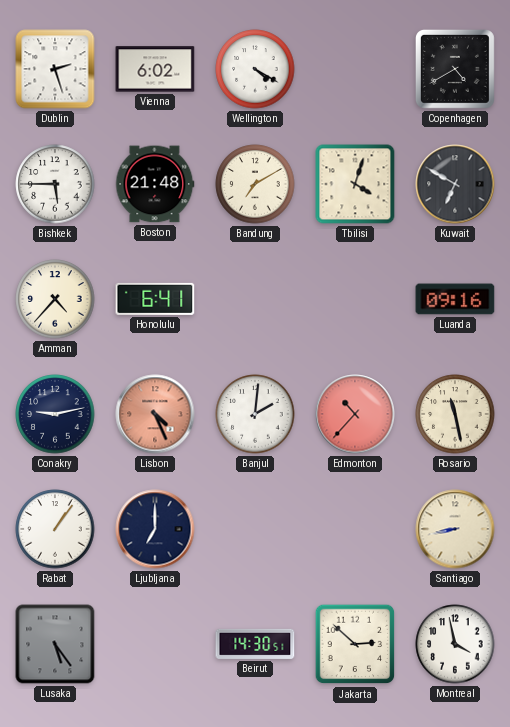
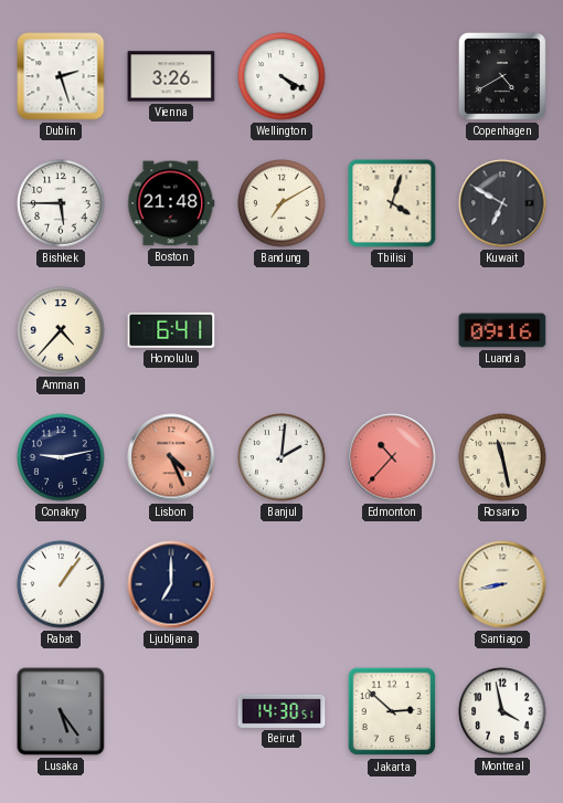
Vienna: 6:02 -> 3:26 (171, 76)
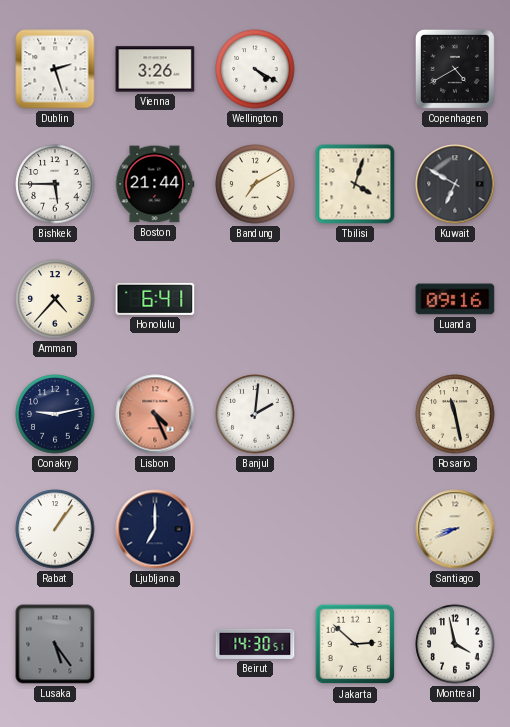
Boston: 21:48 -> 21:44 (155, 184)
Edmonton: 10:37 -> none (392, 457)
Santiago: 8:43 -> 8:41 (455, 529)
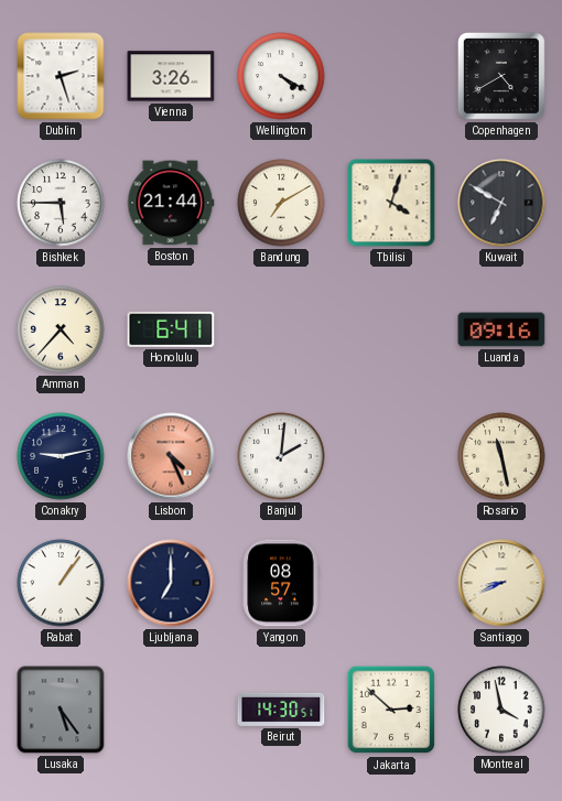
Yangon: none -> 08:57 (281, 583)
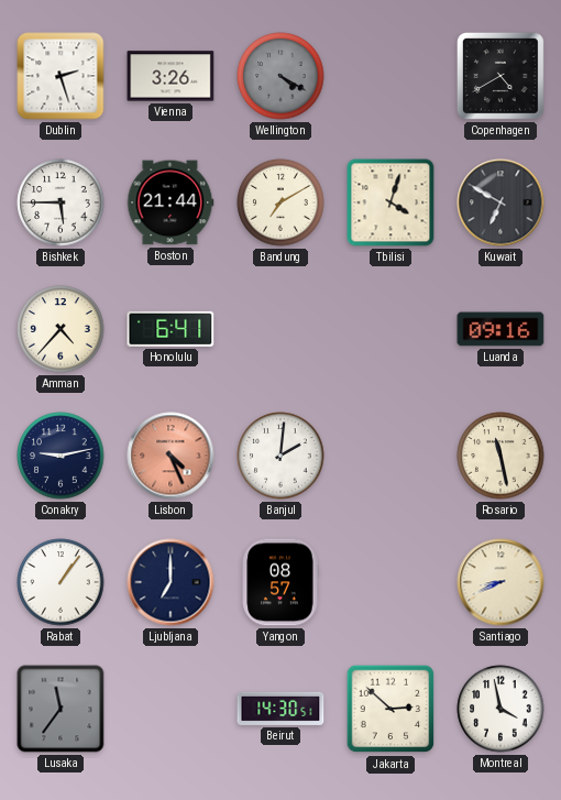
Wellington dial: white -> grey (280, 76)
Lusaka: 5:24 -> 11:36 (61, 709)
